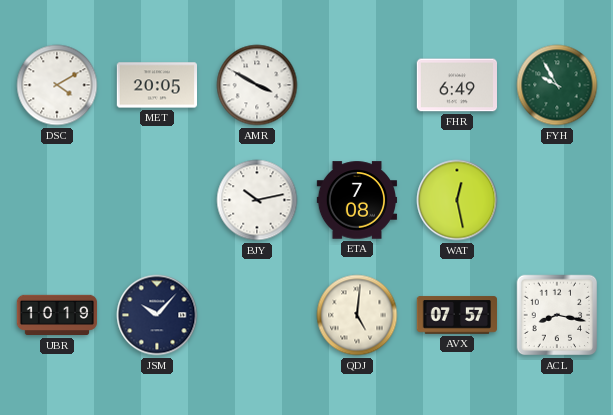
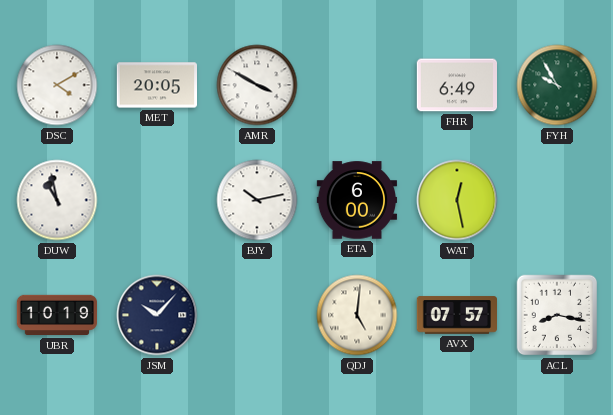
DUW: none -> 10:58 (57, 200)
ETA: 7:08 -> 6:00 (357, 200)
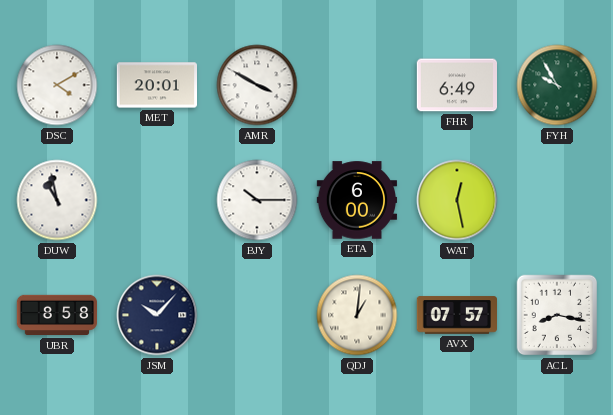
MET: 20:05 -> 20:01 (156, 85)
BJY: 10:13 -> 10:15 (257, 200)
UBR: 10:19 -> 8:58 (57, 315)
QDJ: 5:01 -> 1:01 (357, 315)
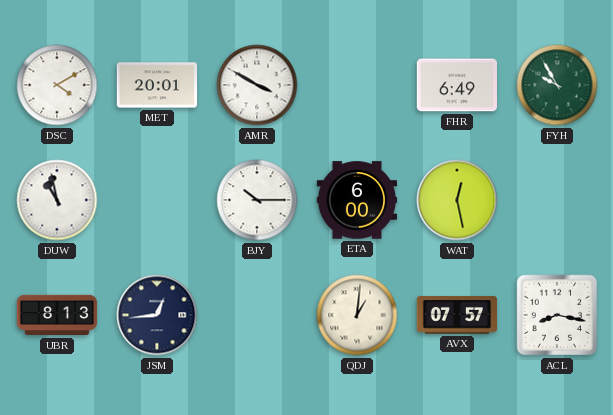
UBR: 8:58 -> 8:13 (57, 315)
JSM: 10:07 -> 12:44 (157, 315)
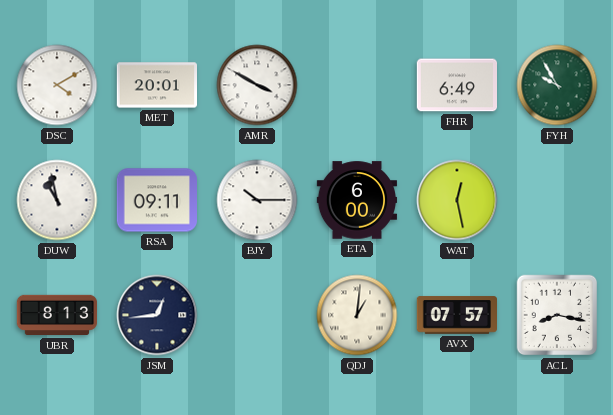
RSA: none -> 09:11 (156, 200)
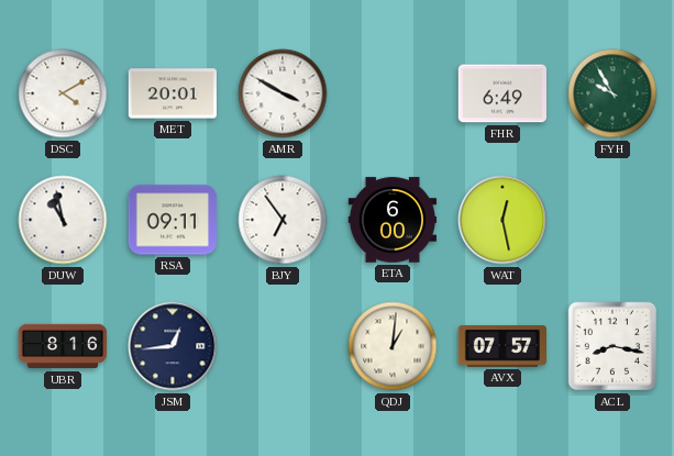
BJY: 10:15 -> 6:54 (283, 220)
UBR: 8:13 -> 8:16 (63, 346)
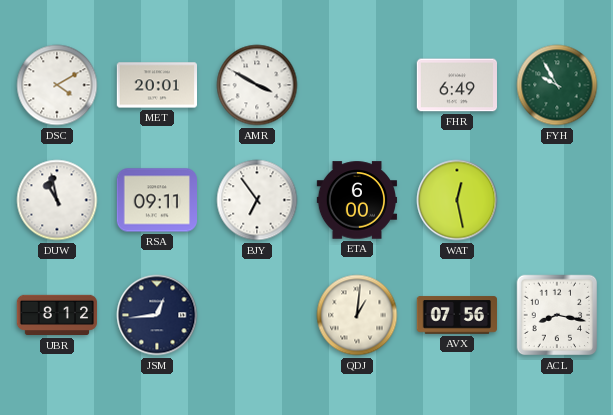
UBR: 8:16 -> 8:12 (57, 315)
AVX: 07:57 -> 07:56 (456, 315)
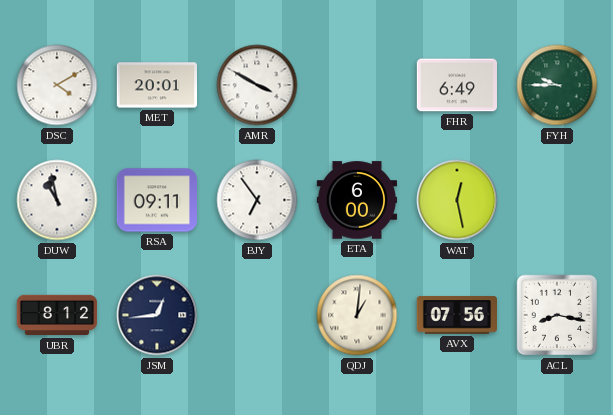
FYH: 9:55 -> 9:45 (557, 85)
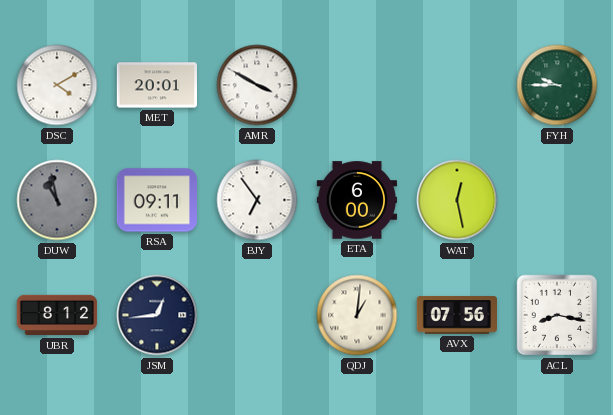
FHR: 6:49 -> none (456, 85)
DUW dial: white -> grey (57, 200)
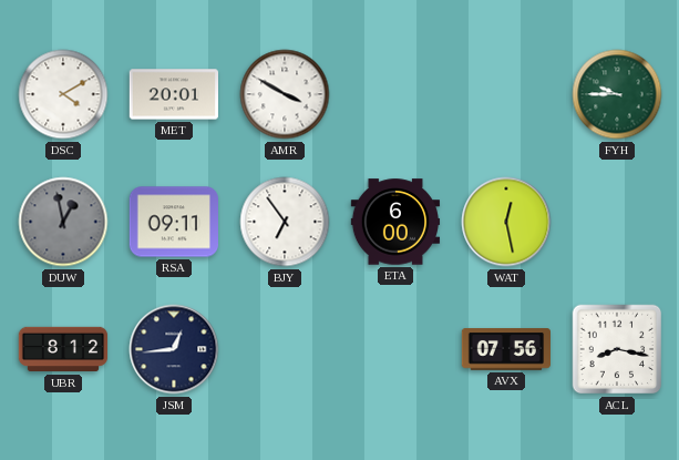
DUW: 10:58 -> 12:58 (63, 222)
QDJ: 1:01 -> none (357, 315)
